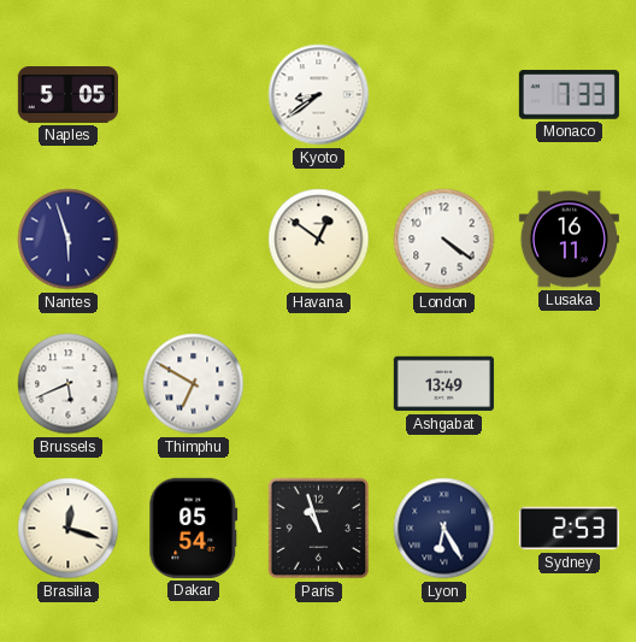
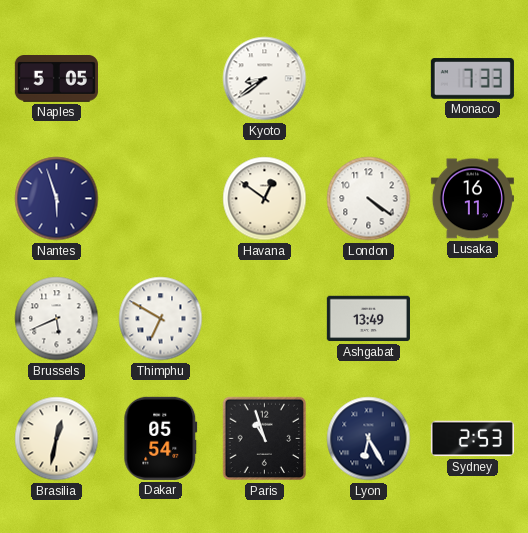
Brasilia: 12:18 -> 12:32 (57, 439)
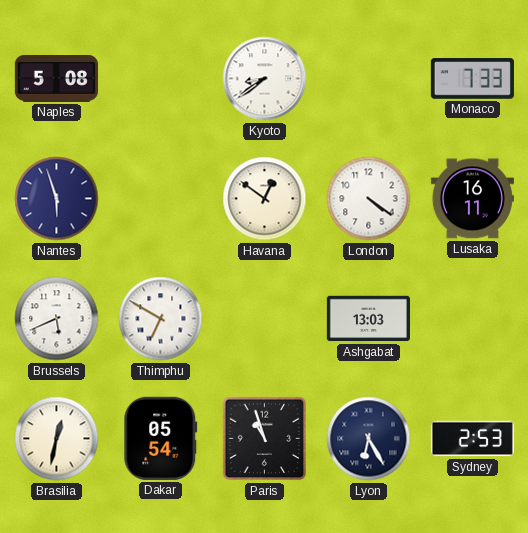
Naples: 5:05 -> 5:08 (56, 79)
Ashgabat: 13:49 -> 13:03 (368, 319)
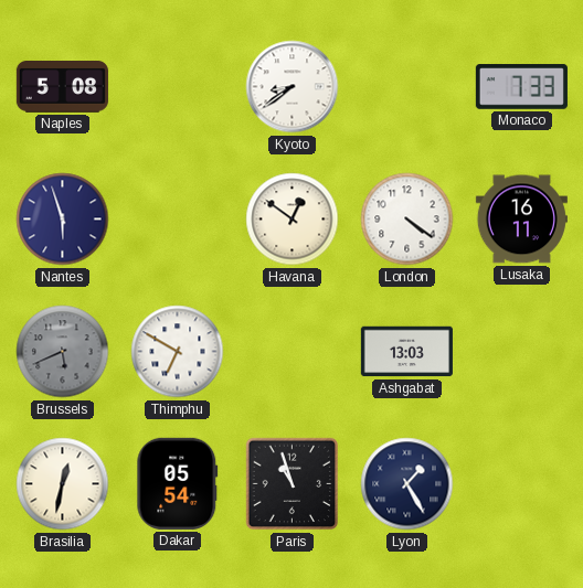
Brussels dial: white -> grey (63, 352)
Lyon: 6:25 -> 1:25 (407, 484)
Sydney: 2:53 -> none (472, 439)
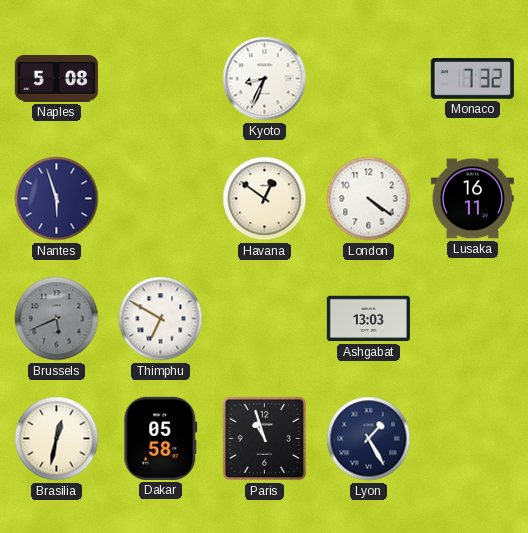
Kyoto: 8:39 -> 8:34 (265, 79)
Monaco: 7:33 -> 7:32 (472, 79)
Dakar: 05:54 -> 05:58 (161, 438)
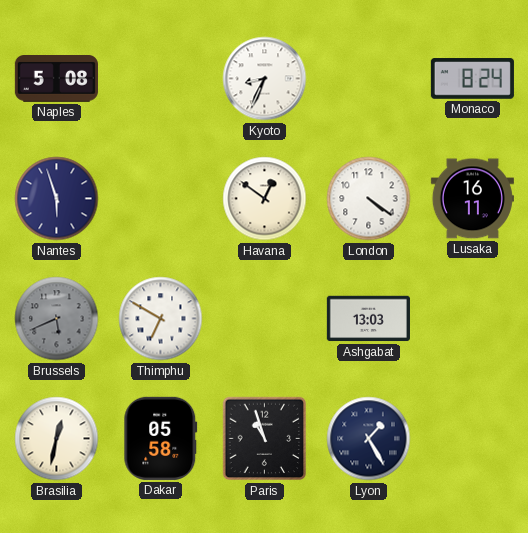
Monaco: 7:32 -> 8:24 (472, 79)
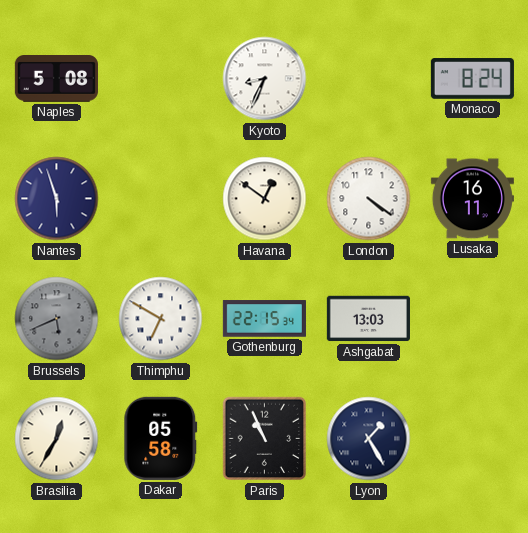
Gothenburg: none -> 22:15 (264, 319)
Brasilia: 12:32 -> 12:35 (57, 439)
Paris: 10:57 -> 10:56 (265, 439)
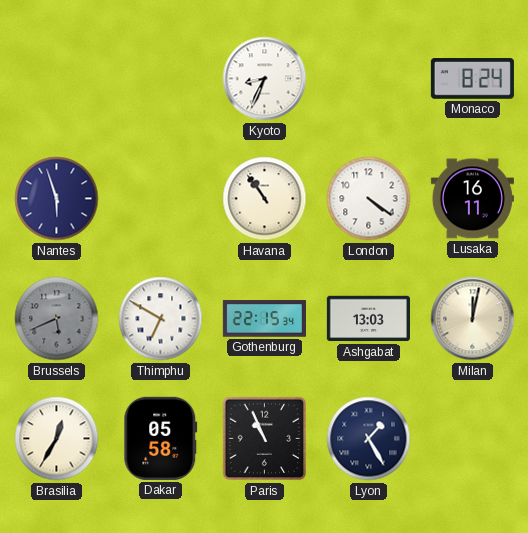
Naples: 5:08 -> none (56, 79)
Havana: 12:51 -> 10:54 (265, 199)
Milan: none -> 12:02 (473, 319)
